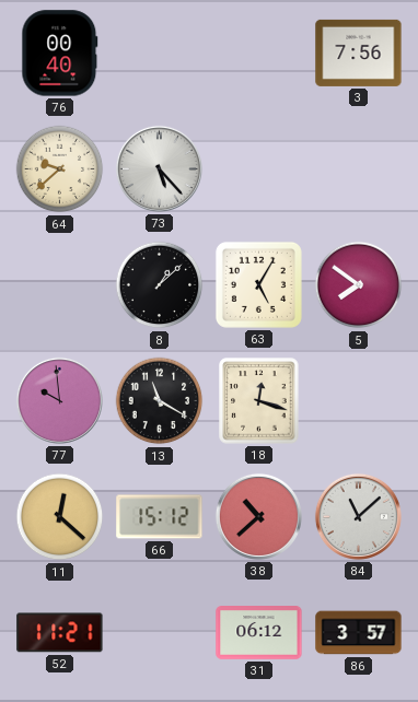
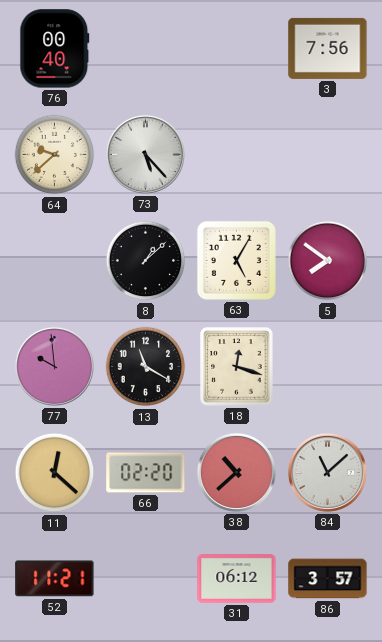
66: 15:12 -> 02:20 (146, 473)
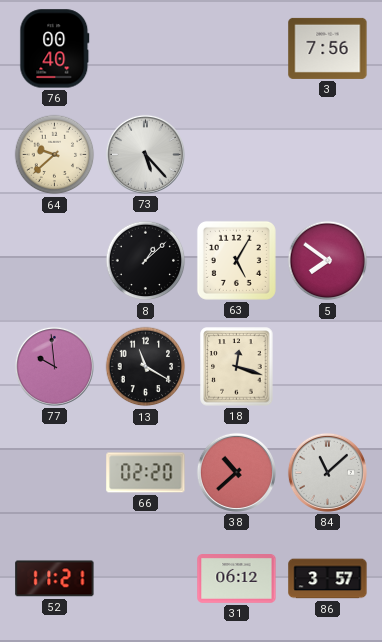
11: 12:22 -> none (55, 473)
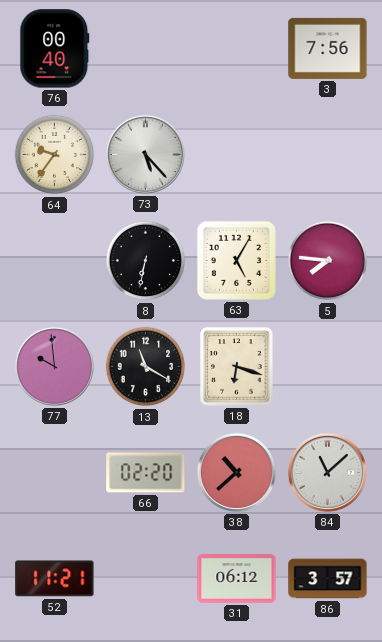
64: 9:38 -> 9:36 (55, 155)
8: 1:08 -> 6:32 (146, 261)
5: 7:51 -> 7:46 (328, 261)
18: 12:18 -> 6:18 (237, 367)
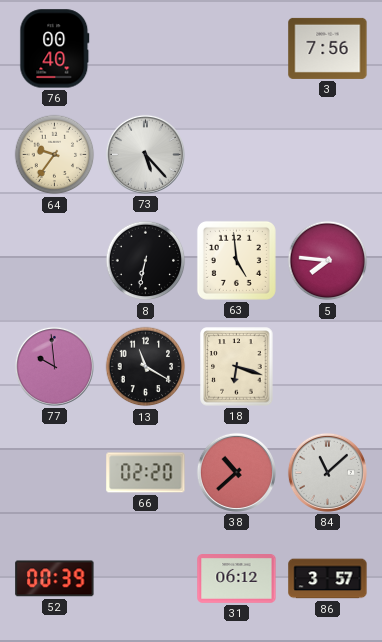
63: 5:05 -> 4:59 (236, 260)
52: 11:21 -> 00:39 (55, 579)
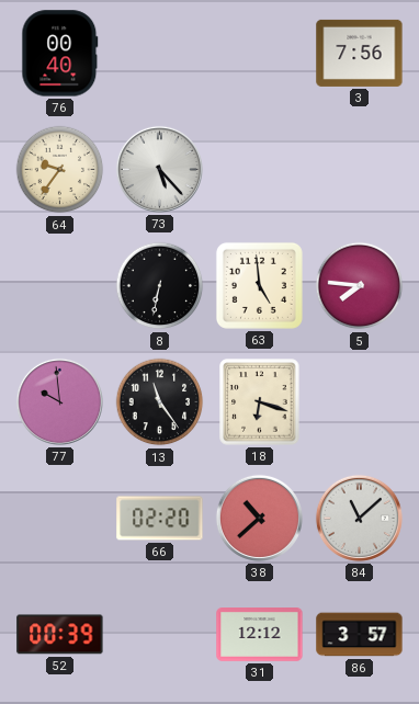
13: 11:20 -> 11:24 (160, 402)
31: 06:12 -> 12:12 (260, 635)
